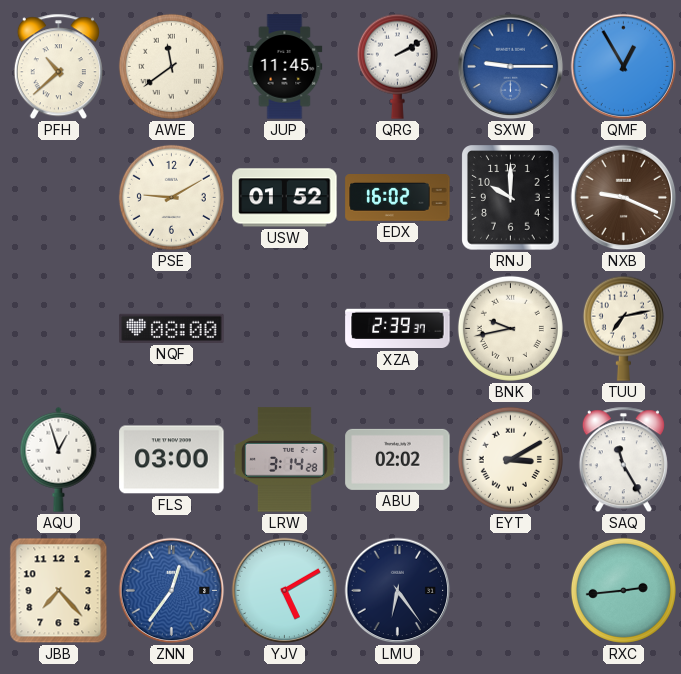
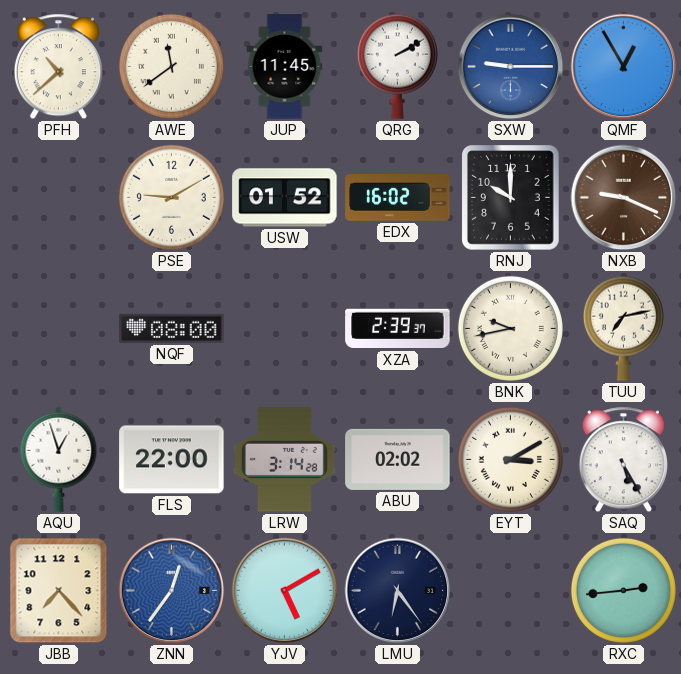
FLS: 03:00 -> 22:00 (172, 460)
SAQ: 11:25 -> 5:25 (623, 460)
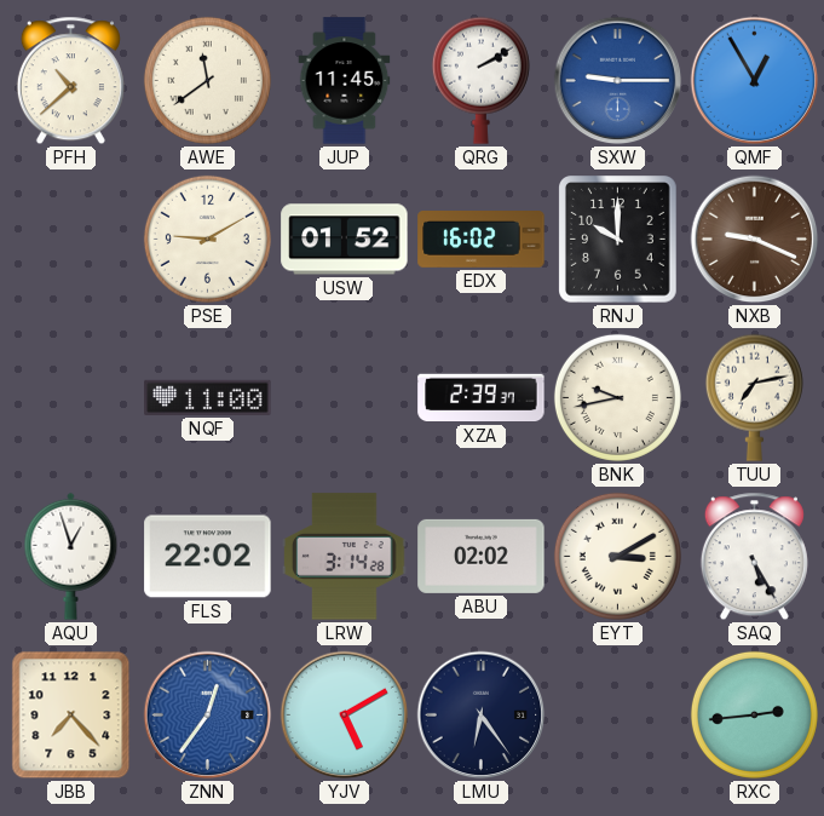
NQF: 08:00 -> 11:00 (208, 397)
FLS: 22:00 -> 22:02 (208, 557)
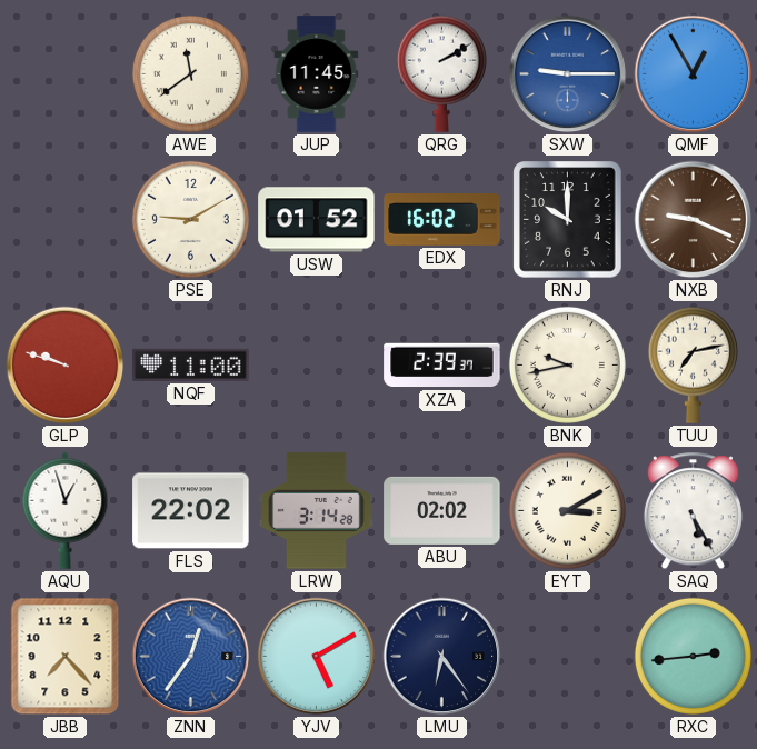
PFH: 10:38 -> none (70, 81)
GLP: none -> 9:48 (66, 366)
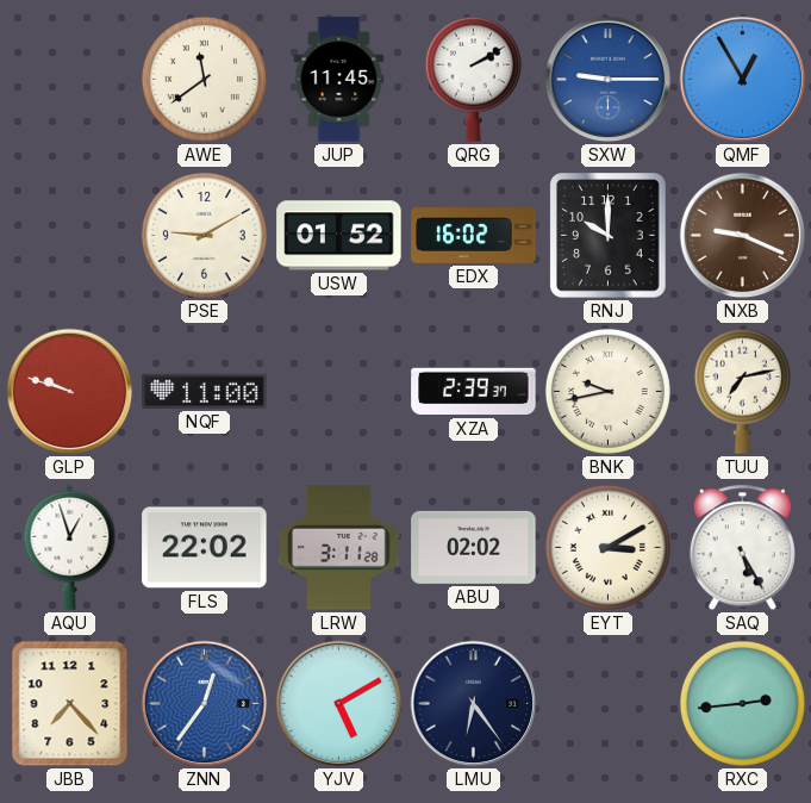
LRW: 3:14 -> 3:11 (339, 548)
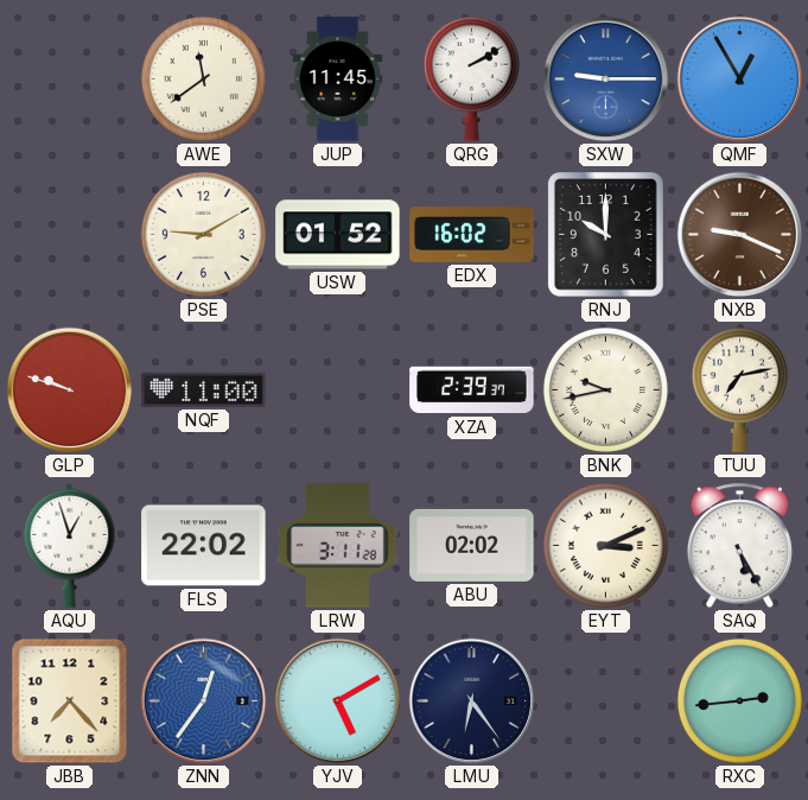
EYT: 3:10 -> 3:11 (605, 545)
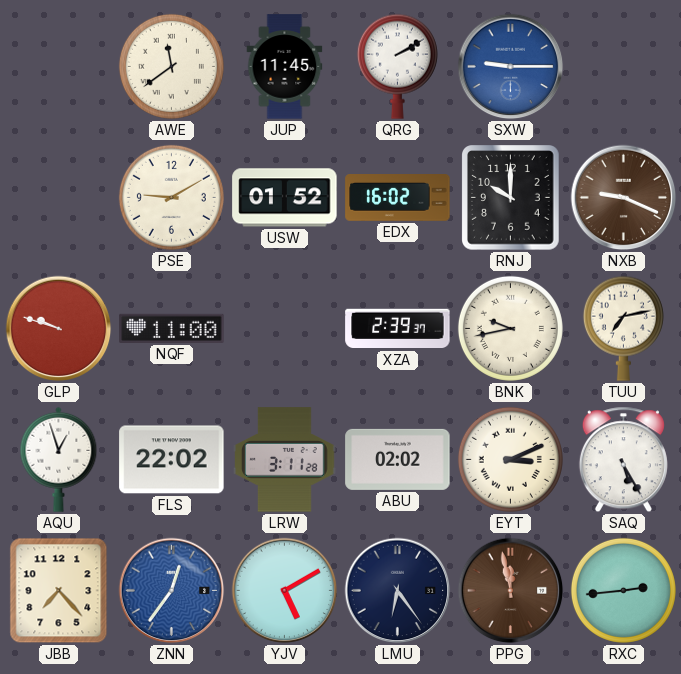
QMF: 12:55 -> none (740, 80)
PPG: none -> 11:58 (511, 591)
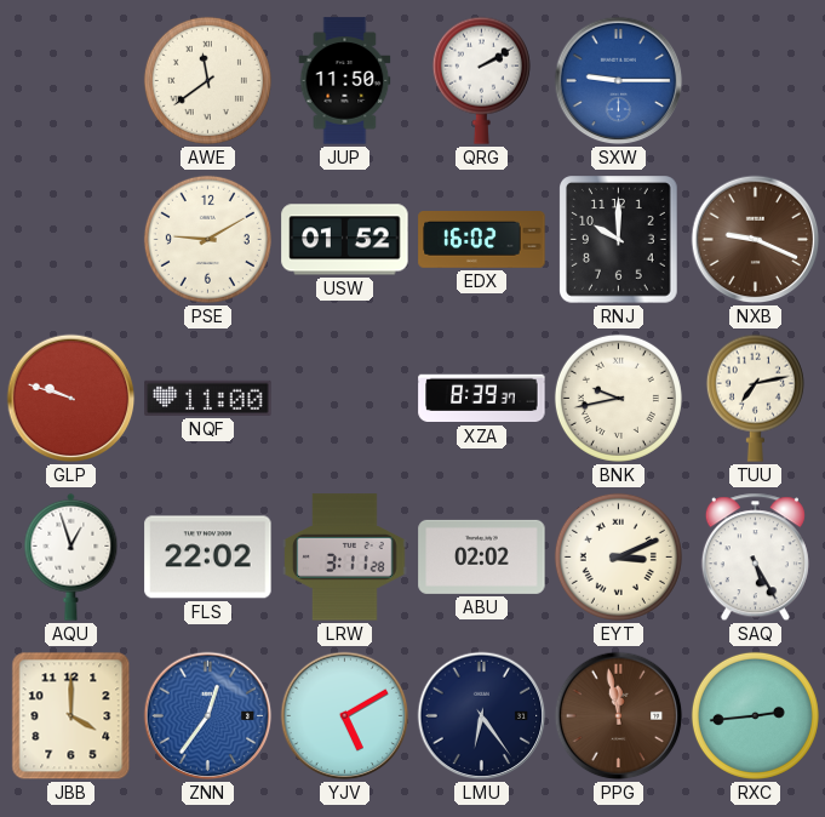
JUP: 11:45 -> 11:50 (345, 81)
XZA: 2:39 -> 8:39 (482, 399)
JBB: 7:23 -> 4:00 (71, 716)
